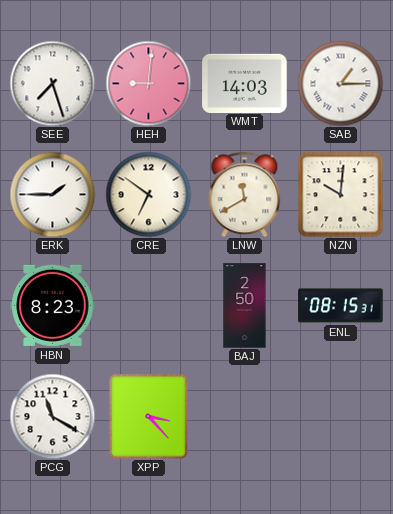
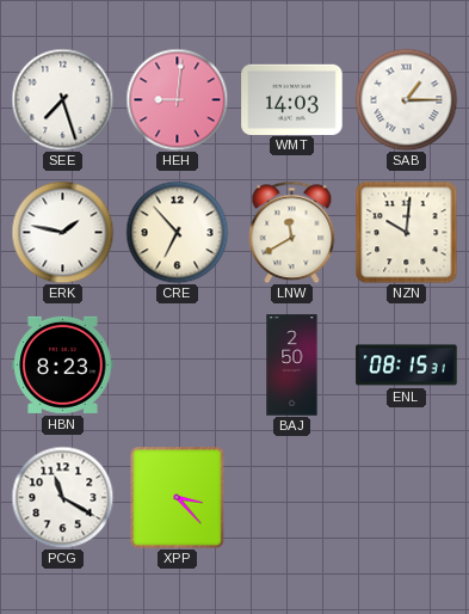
ERK: 1:45 -> 1:47 (62, 232)
CRE: 6:51 -> 6:53 (177, 232)
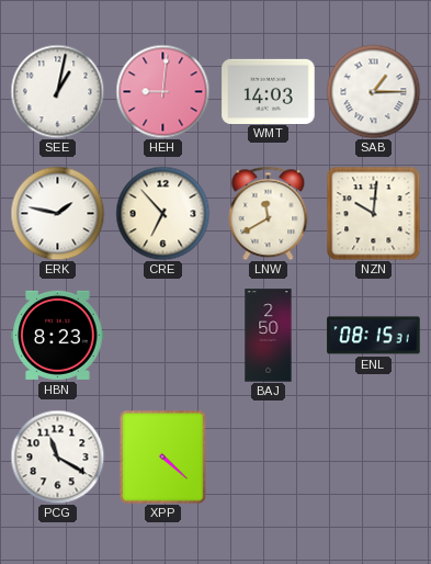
SEE: 7:27 -> 1:02 (57, 91)
XPP: 3:23 -> 4:22 (163, 458)
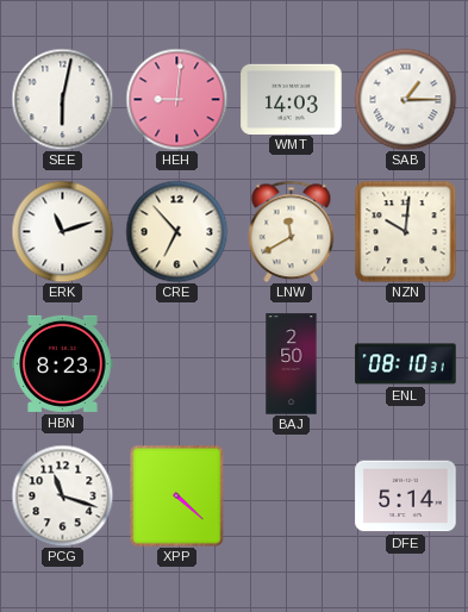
SEE: 1:02 -> 6:02 (62, 99)
ERK: 1:47 -> 11:12 (62, 231)
ENL: 08:15 -> 08:10 (406, 364)
PCG: 11:20 -> 11:18 (62, 495)
DFE: none -> 5:14 (406, 497)
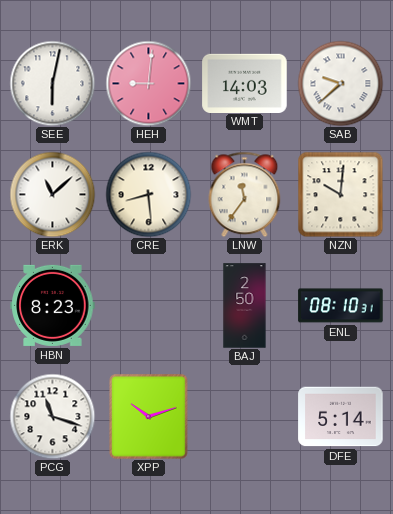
SAB: 1:15 -> 9:38 (340, 83)
ERK: 11:12 -> 11:08 (52, 194)
CRE: 6:53 -> 8:29 (148, 194)
LNW: 11:40 -> 11:36 (245, 194)
XPP: 4:22 -> 10:12 (149, 417)
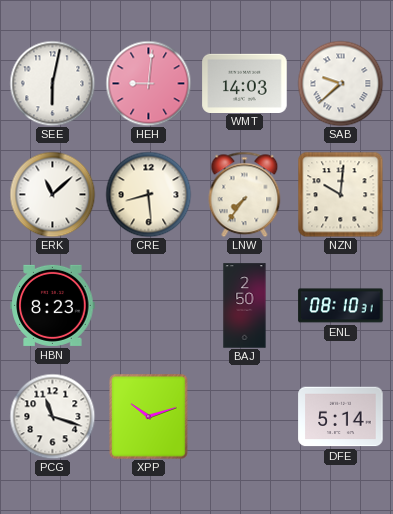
LNW: 11:36 -> 7:36 (245, 194)
